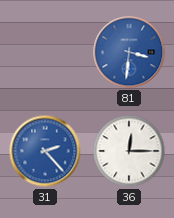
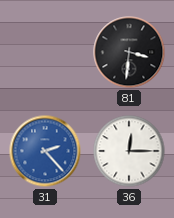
81 dial: blue -> black (129, 52)
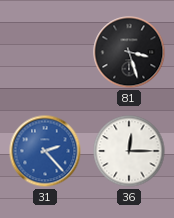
81: 3:31 -> 3:27 (129, 52)
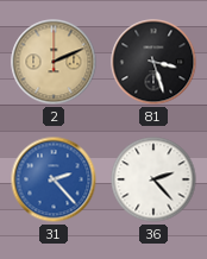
2: none -> 2:11 (54, 62)
36: 12:15 -> 2:23 (153, 179)
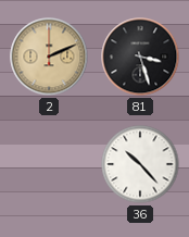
31: 2:23 -> none (54, 179)
36: 2:23 -> 10:23 (140, 164)
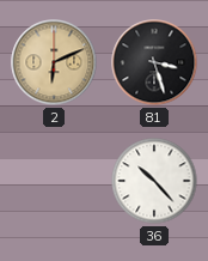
2: 2:11 -> 6:11 (54, 62)
